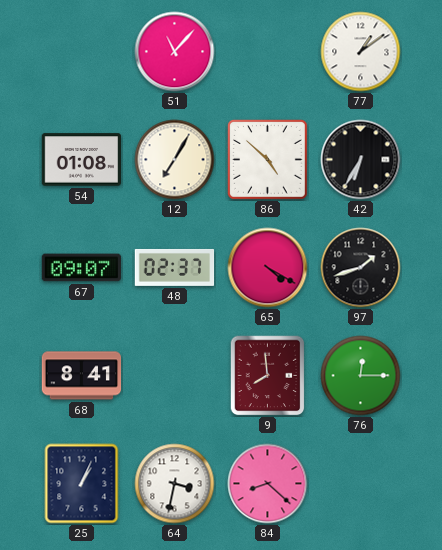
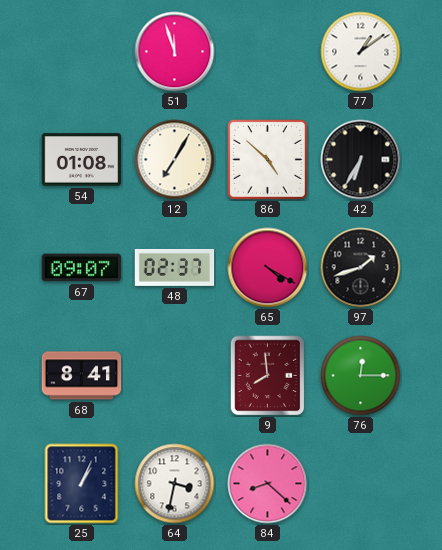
51: 11:07 -> 11:57 (175, 52)
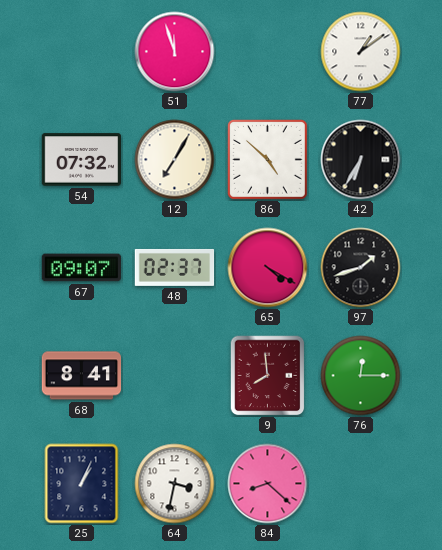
54: 01:08 -> 07:32 (82, 160)
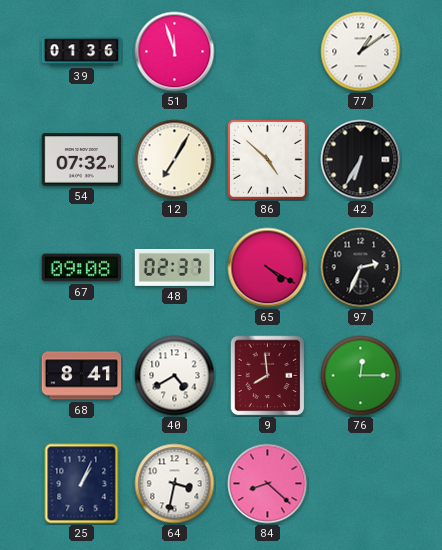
39: none -> 01:36 (82, 52)
67: 09:07 -> 09:08 (82, 268)
97: 1:42 -> 2:34 (361, 268)
40: none -> 4:40 (175, 376)
